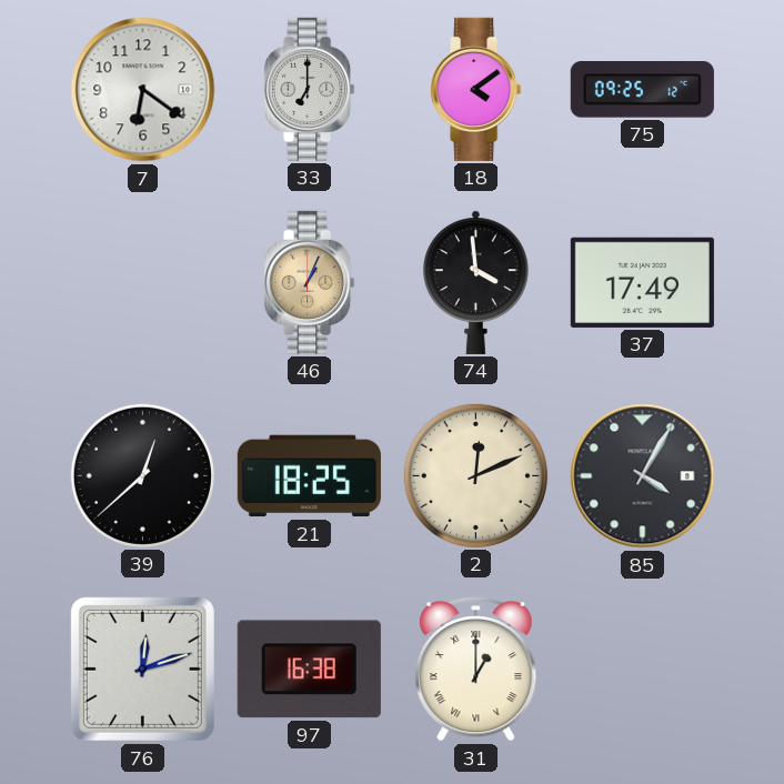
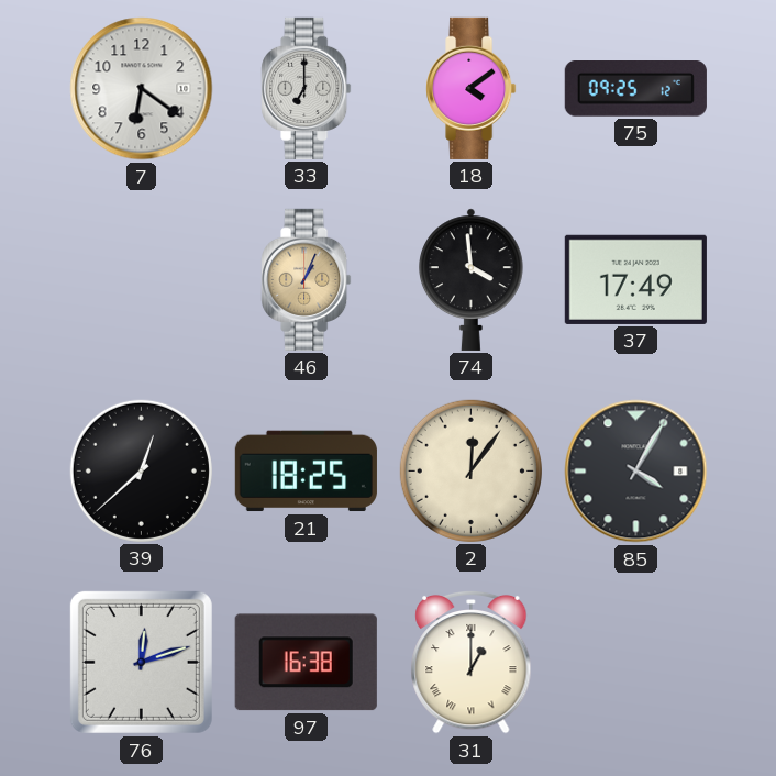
2: 12:11 -> 12:06 (470, 470)
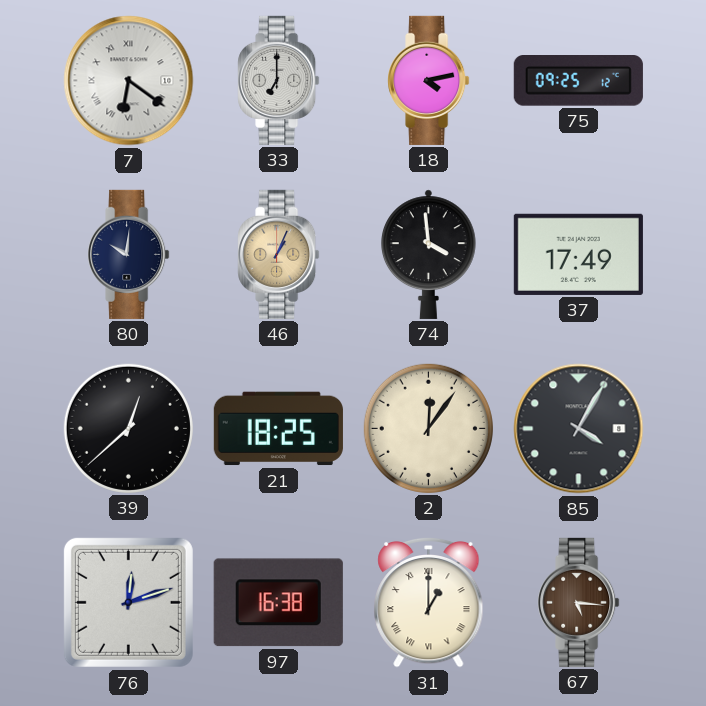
7 numerals: Arabic -> Roman (129, 81)
18: 4:09 -> 4:13 (429, 80)
80: none -> 10:01 (129, 254)
67: none -> 5:16 (579, 602)
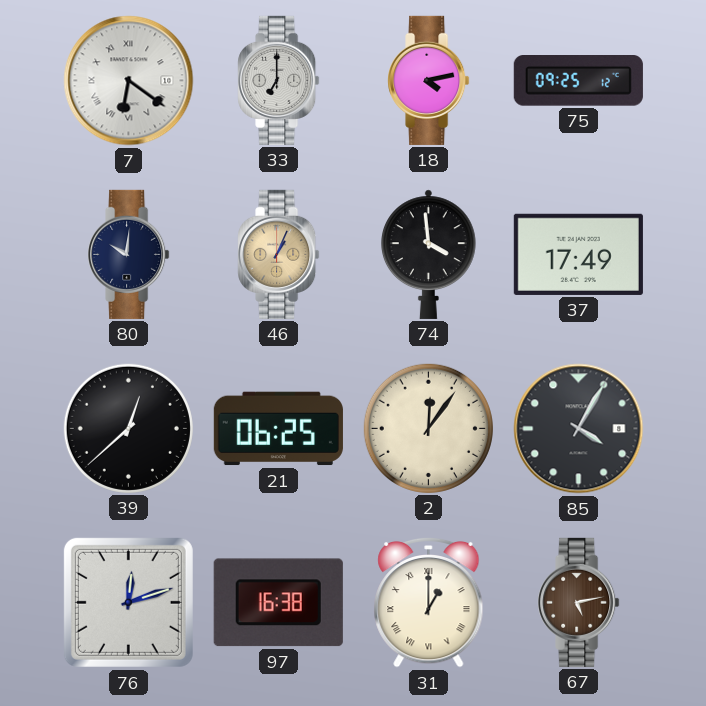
21: 18:25 -> 06:25 (278, 429)
67: 5:16 -> 5:13 (579, 602)
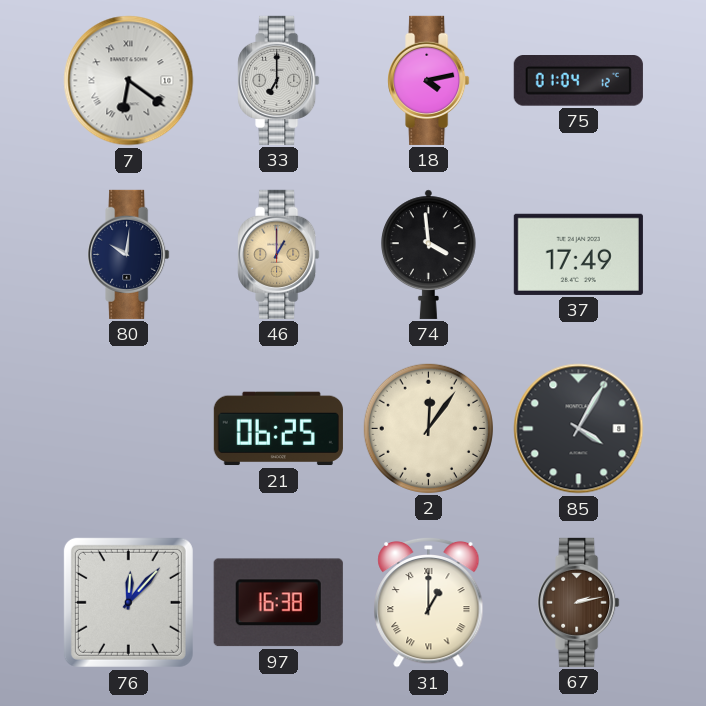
75: 09:25 -> 01:04 (578, 81)
46: 1:04 -> 1:00 (279, 254)
39: 12:38 -> none (128, 428)
76: 12:12 -> 12:07 (128, 602)
67: 5:13 -> 2:13 (579, 602)
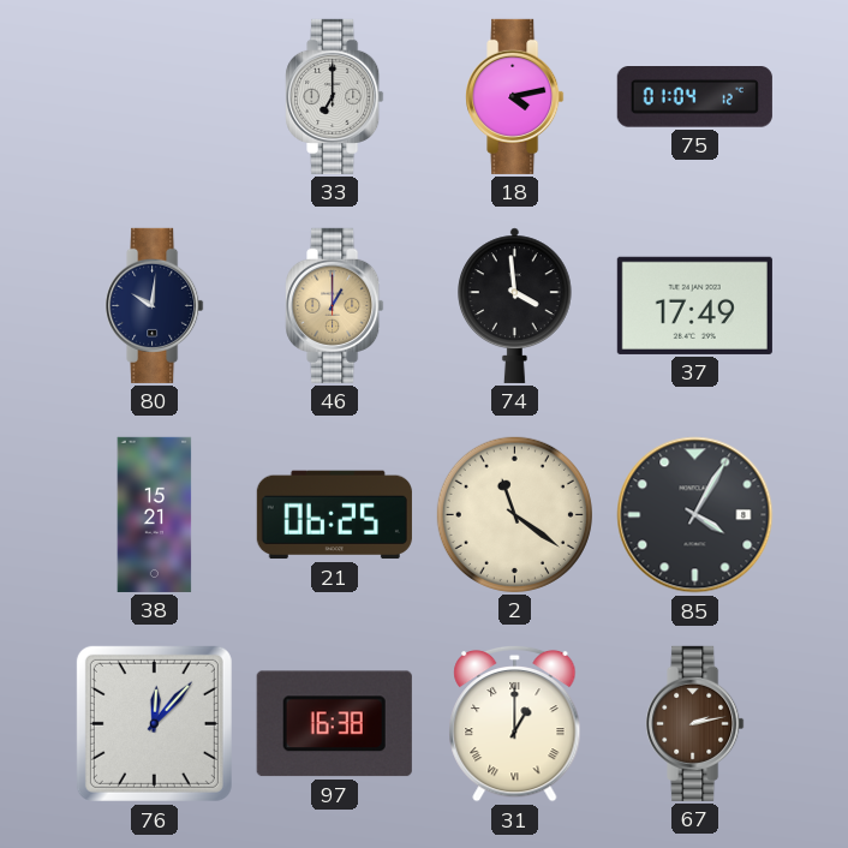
7: 6:21 -> none (129, 81)
38: none -> 15:21 (155, 514)
2: 12:06 -> 11:21 (514, 514)
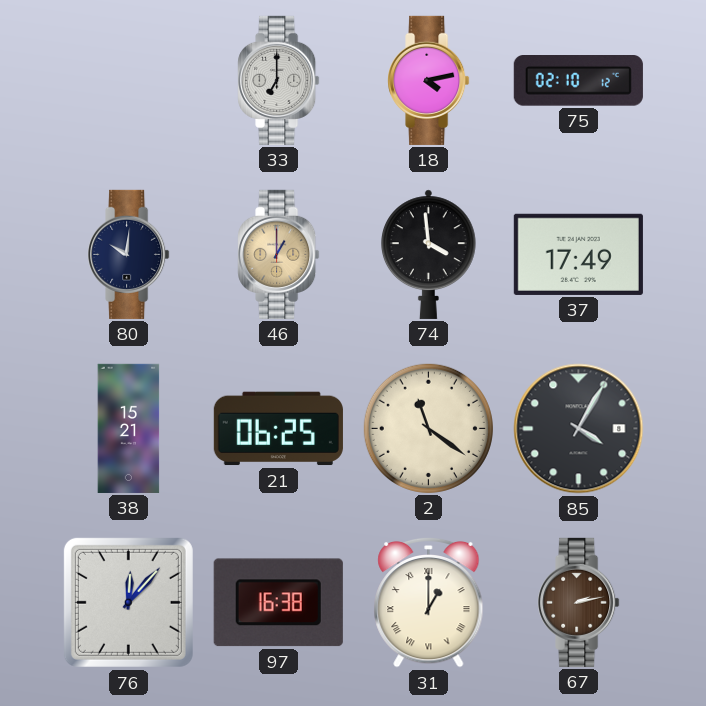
75: 01:04 -> 02:10 (578, 81)
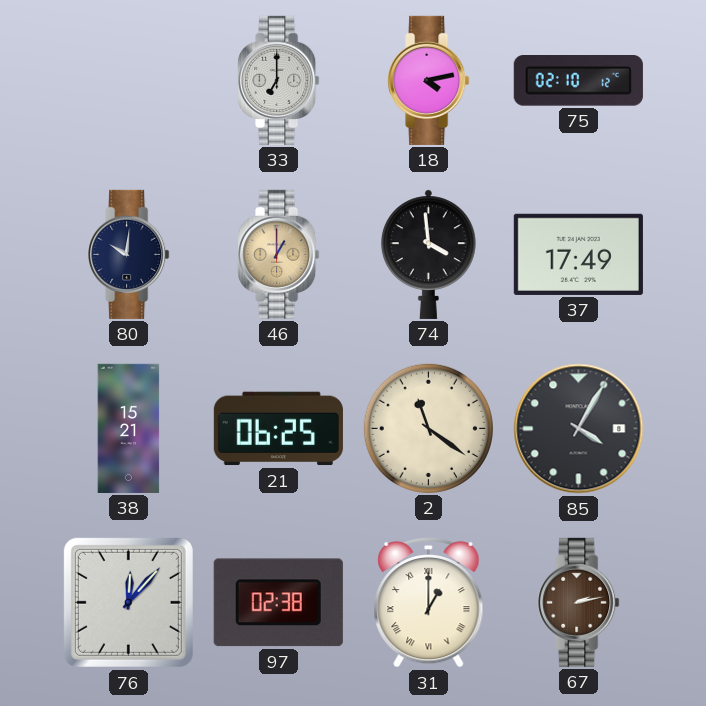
97: 16:38 -> 02:38 (278, 603)
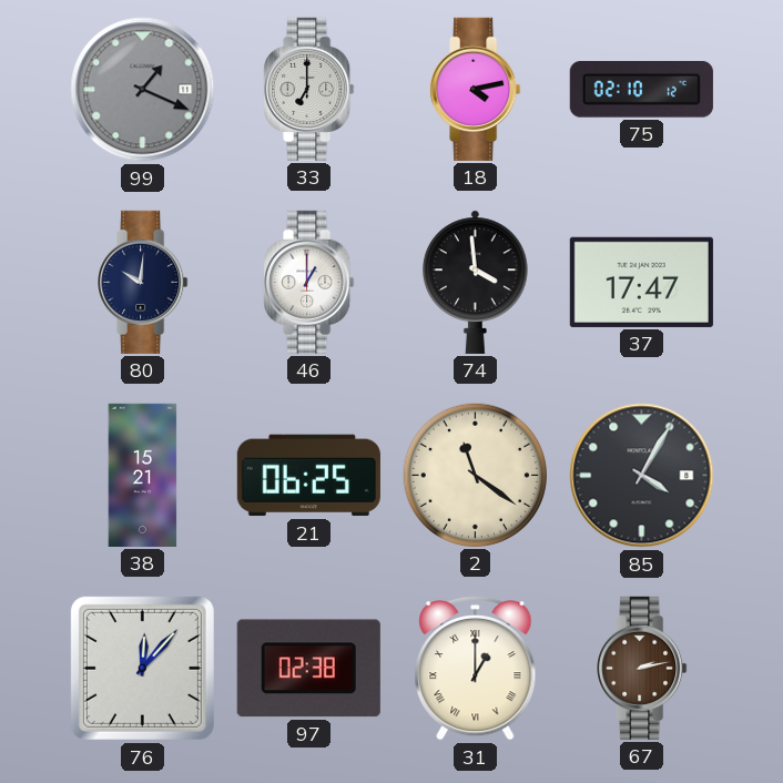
99: none -> 1:19 (143, 90)
46 dial: champagne -> white (309, 282)
37: 17:49 -> 17:47 (641, 282)
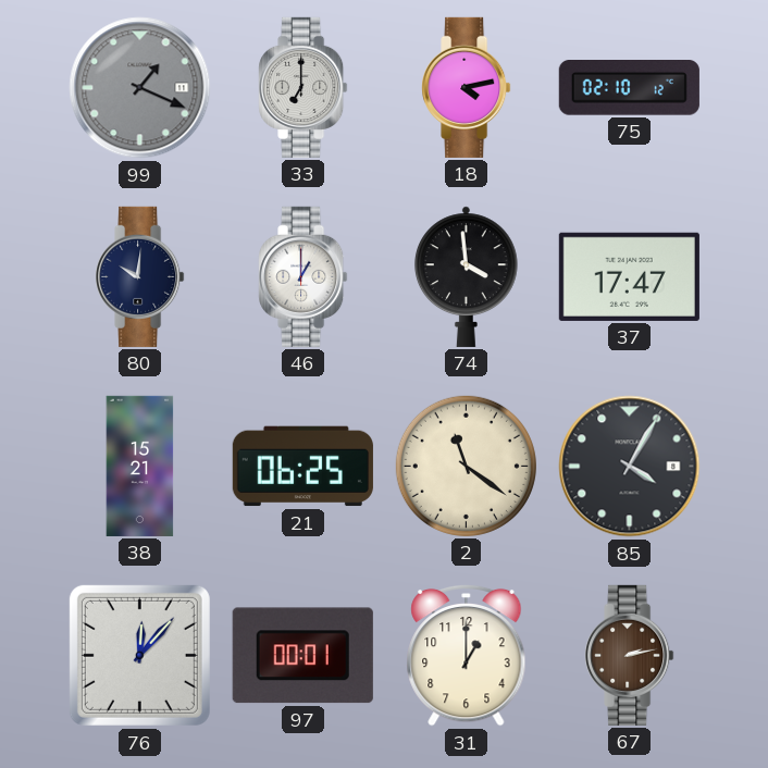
97: 02:38 -> 00:01 (302, 656)
31 numerals: Roman -> Arabic (467, 655)
